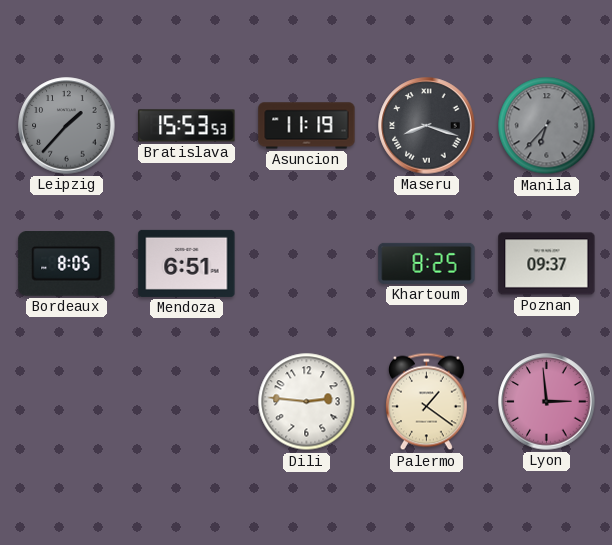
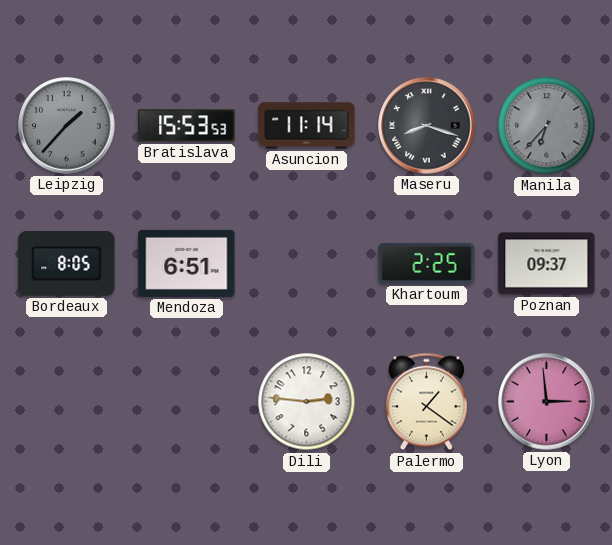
Asuncion: 11:19 -> 11:14 (307, 126)
Khartoum: 8:25 -> 2:25 (427, 263)
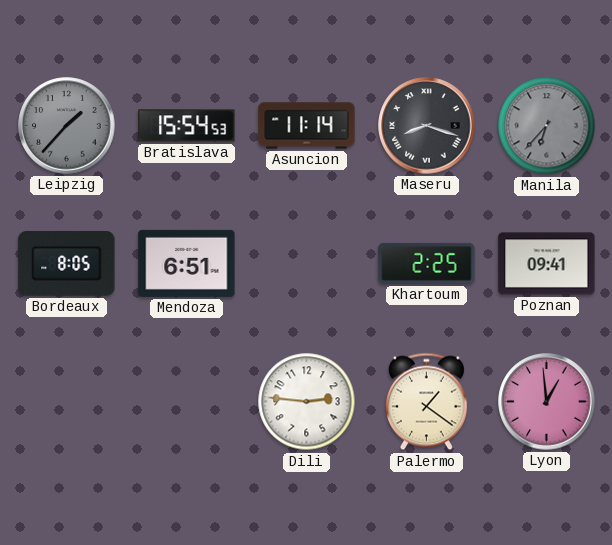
Bratislava: 15:53 -> 15:54 (187, 126)
Poznan: 09:37 -> 09:41 (547, 264)
Lyon: 2:59 -> 12:59 (547, 402)
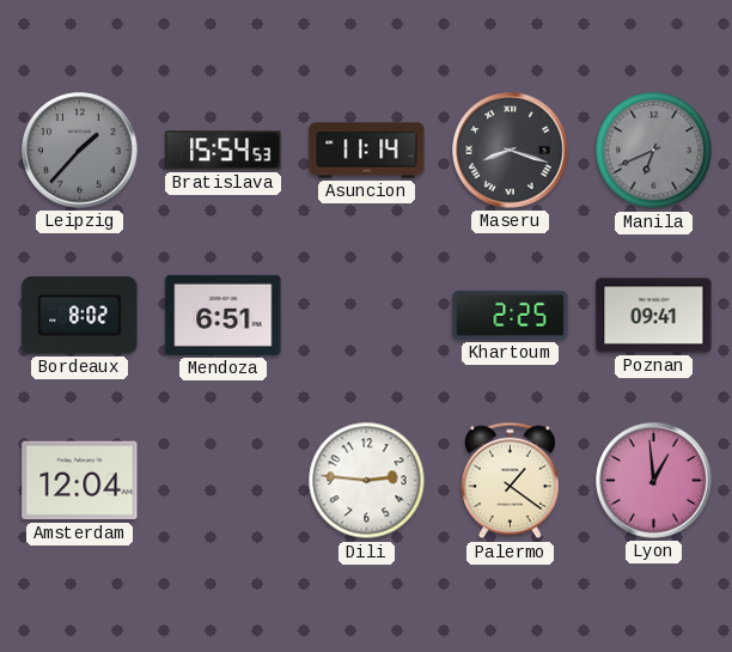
Manila: 6:37 -> 6:41 (654, 151)
Bordeaux: 8:05 -> 8:02 (80, 316)
Amsterdam: none -> 12:04 (80, 481)
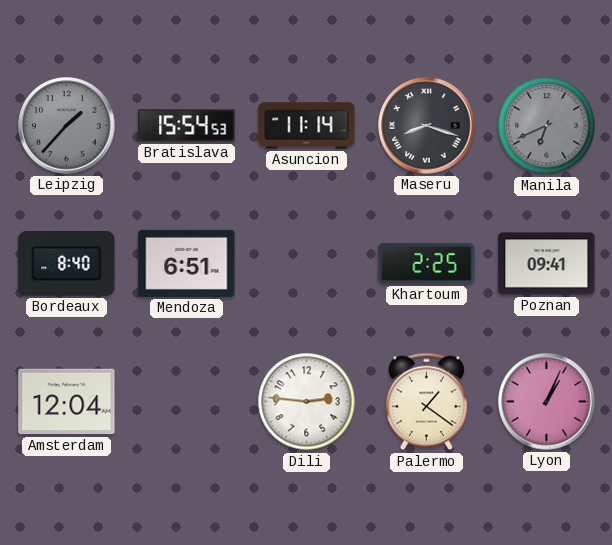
Bordeaux: 8:02 -> 8:40 (67, 264)
Lyon: 12:59 -> 1:04 (547, 402)
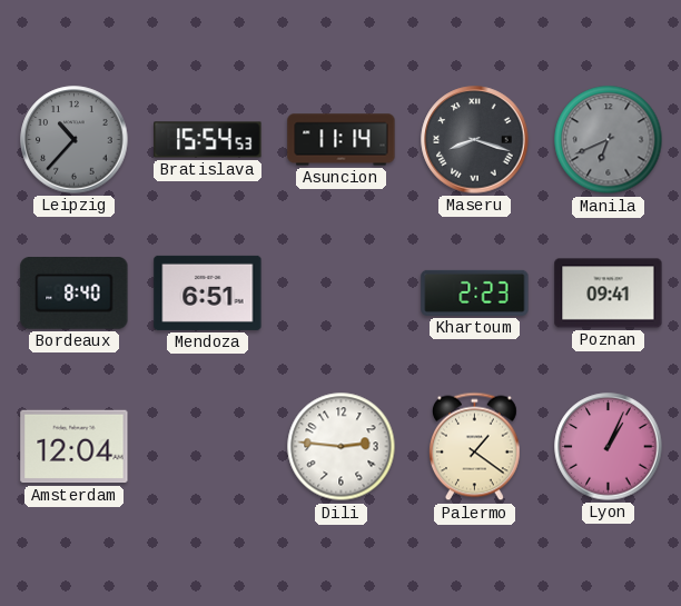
Leipzig: 1:37 -> 10:37 (75, 140)
Khartoum: 2:25 -> 2:23 (475, 292)
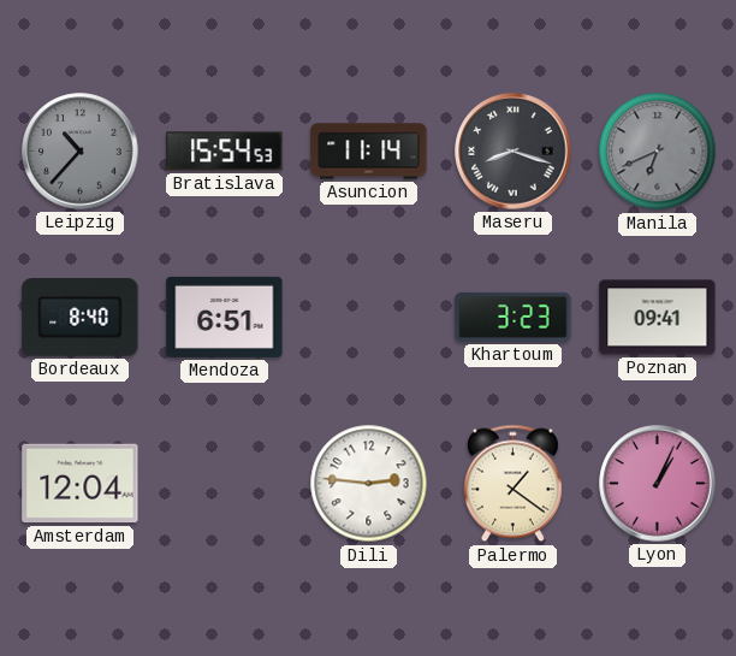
Khartoum: 2:23 -> 3:23 (514, 317)
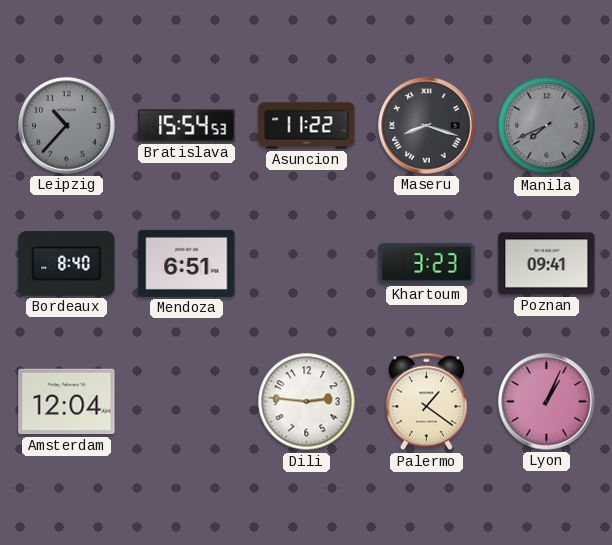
Asuncion: 11:14 -> 11:22 (307, 126)
Manila: 6:41 -> 7:41 (547, 126)
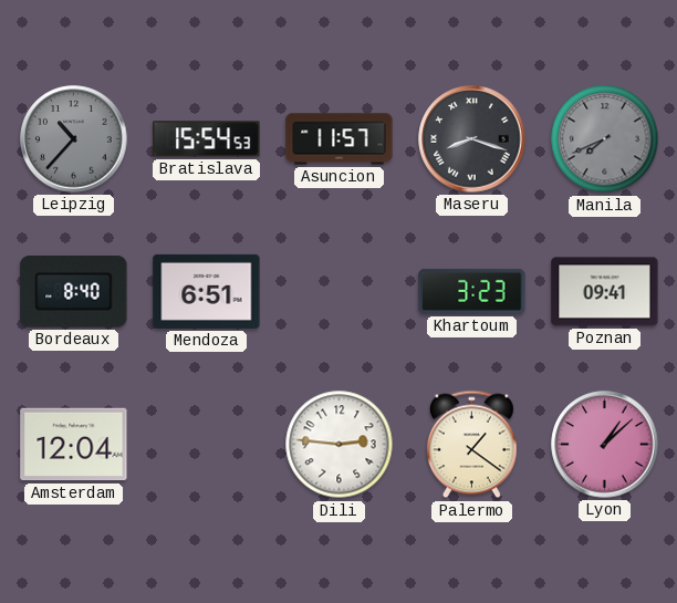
Asuncion: 11:22 -> 11:57 (340, 139)
Lyon: 1:04 -> 1:08 (605, 445)
